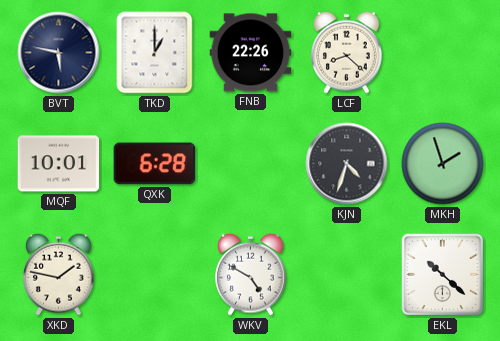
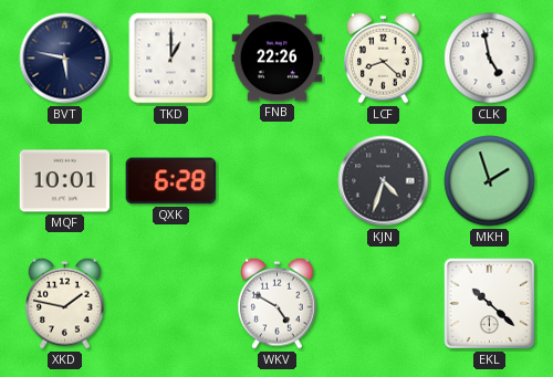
CLK: none -> 4:58 (490, 59)
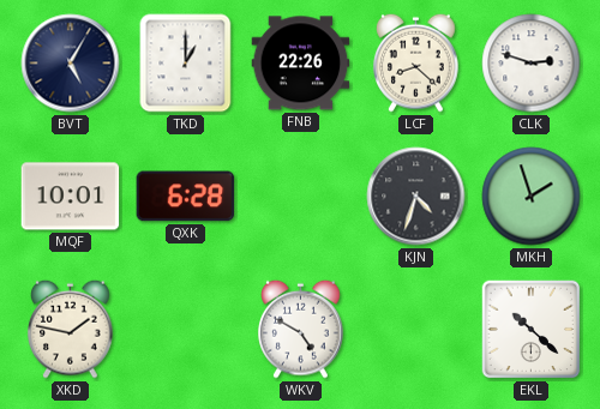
BVT: 5:47 -> 5:05 (71, 64)
CLK: 4:58 -> 2:48 (532, 64)
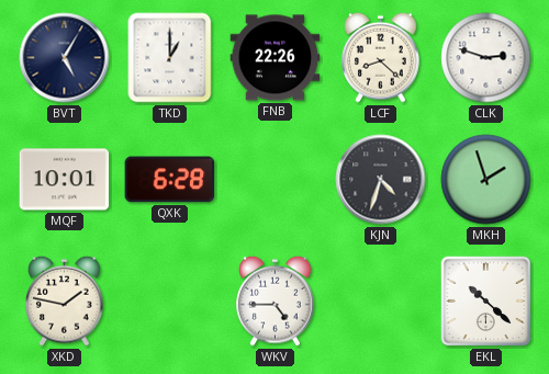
WKV: 4:50 -> 4:45 (276, 301)
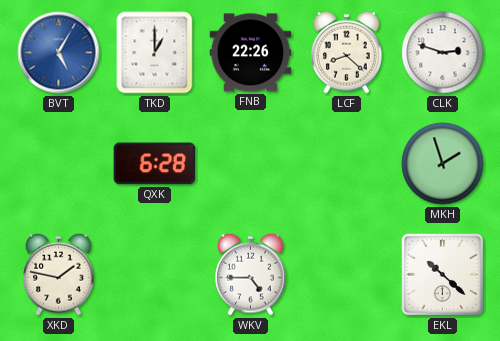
BVT dial: navy -> blue (59, 53)
MQF: 10:01 -> none (65, 180)
KJN: 4:33 -> none (381, 180)
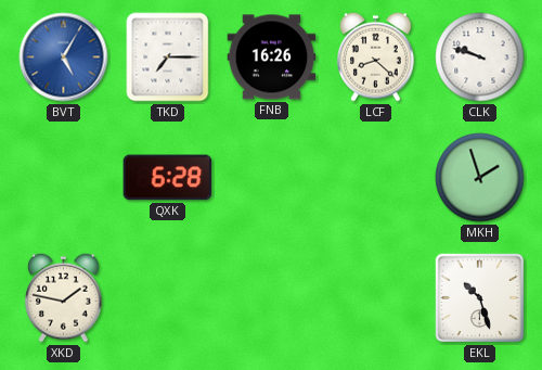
TKD: 1:00 -> 7:15 (168, 58)
FNB: 22:26 -> 16:26 (272, 58)
CLK: 2:48 -> 9:48 (480, 58)
WKV: 4:45 -> none (251, 274)
EKL: 10:22 -> 10:27 (480, 298)
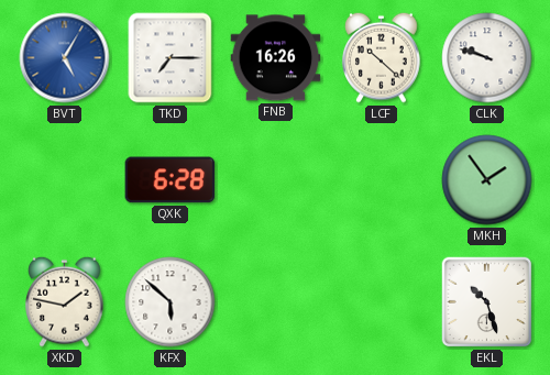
LCF: 8:22 -> 10:22 (382, 57)
MKH: 1:57 -> 1:54 (487, 180)
KFX: none -> 5:52 (170, 302)
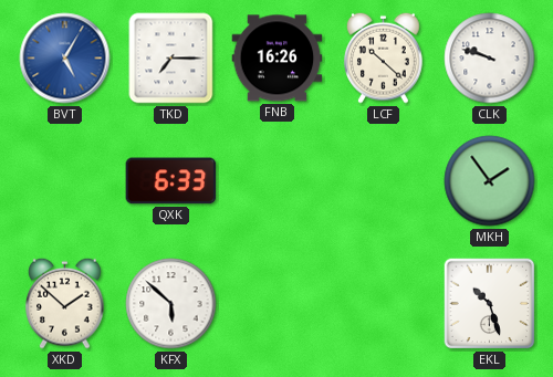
QXK: 6:28 -> 6:33 (171, 181)
XKD: 1:47 -> 1:52 (65, 303)
